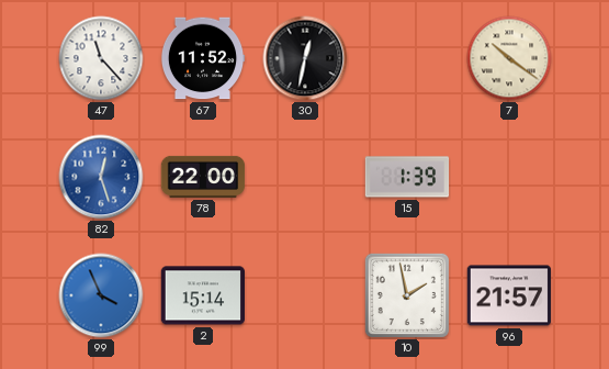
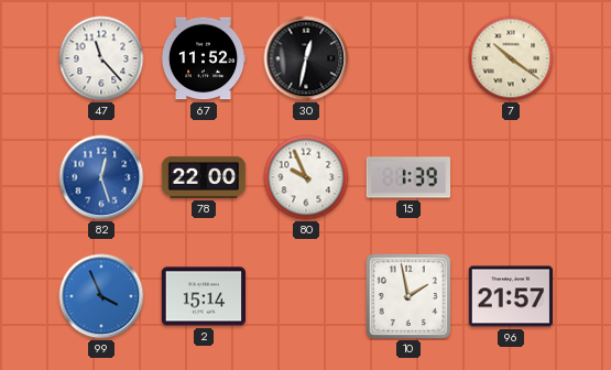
80: none -> 9:56 (306, 177)
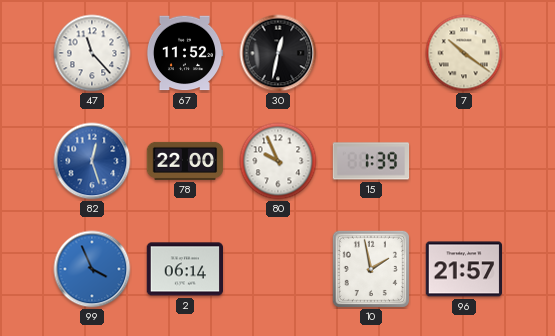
2: 15:14 -> 06:14 (185, 269)
